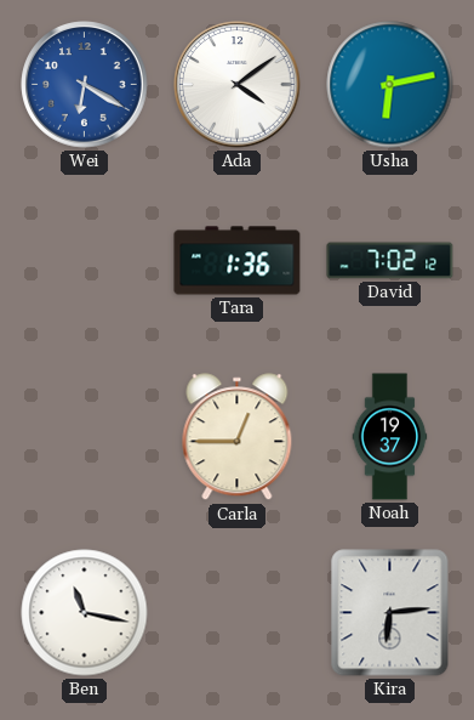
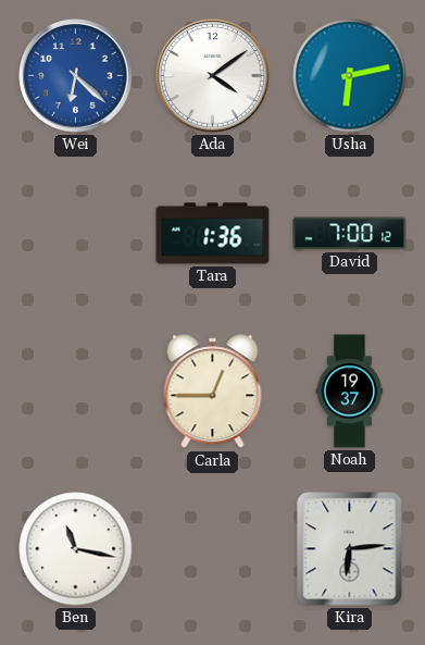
Wei: 6:20 -> 6:22 (76, 76)
David: 7:02 -> 7:00 (350, 234)
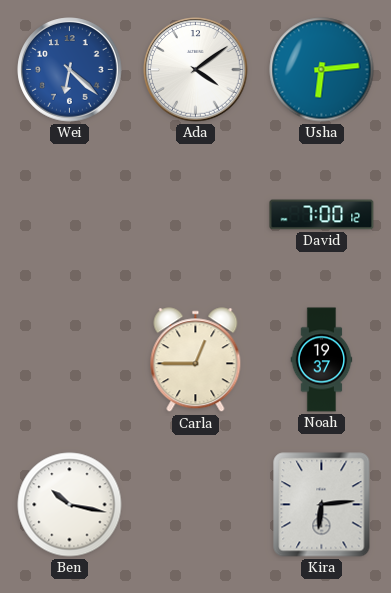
Usha: 6:13 -> 6:14 (322, 70)
Tara: 1:36 -> none (213, 234)
Ben: 11:17 -> 10:17 (70, 505)
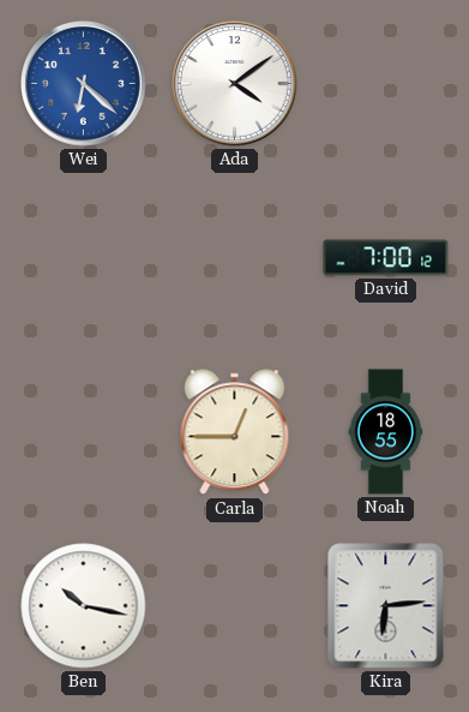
Usha: 6:14 -> none (322, 70)
Noah: 19:37 -> 18:55 (386, 432)
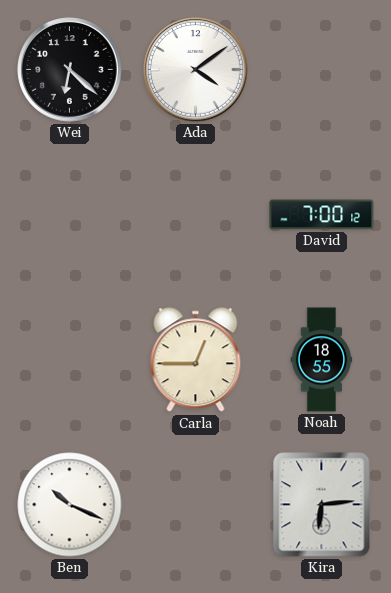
Wei dial: blue -> black (70, 70)
Ben: 10:17 -> 10:19 (70, 505)
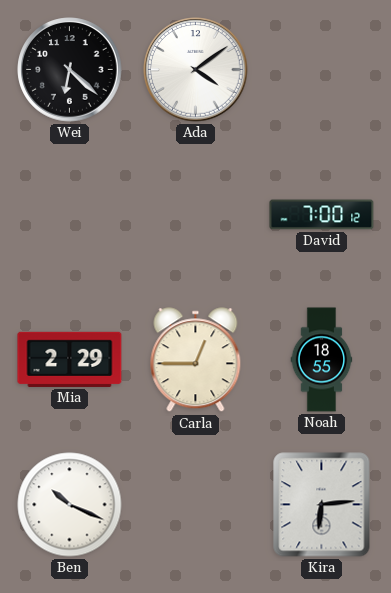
Mia: none -> 2:29 (70, 359)
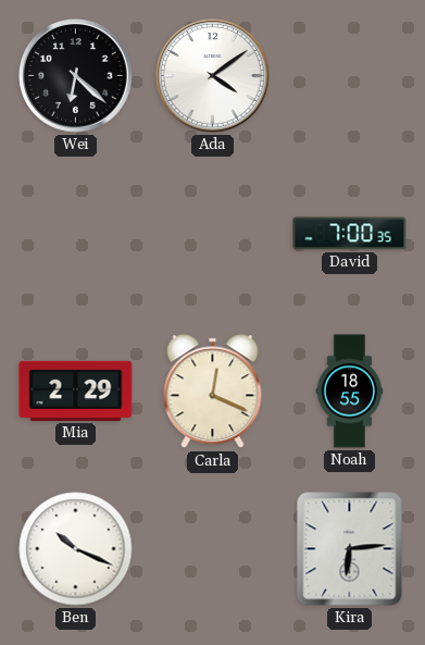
David: 7:00:12 -> 7:00:35 (350, 234)
Carla: 12:45 -> 12:19 (213, 392)
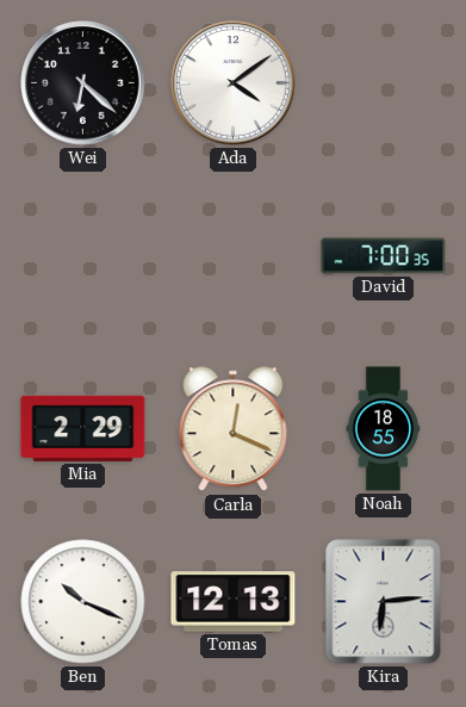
Tomas: none -> 12:13 (234, 602)
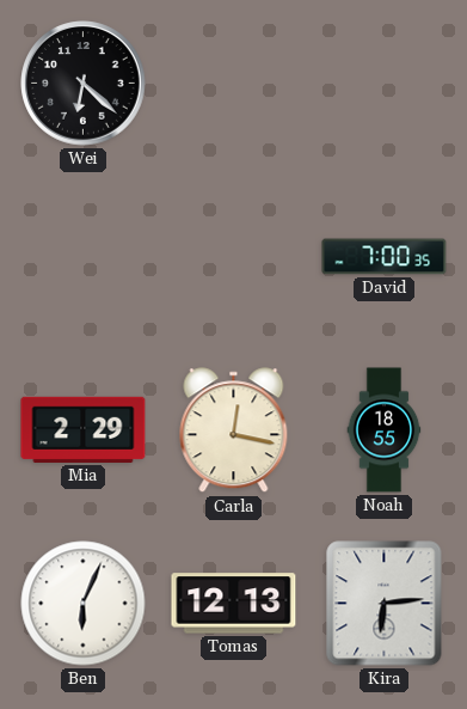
Ada: 4:09 -> none (234, 83)
Carla: 12:19 -> 12:17 (234, 430)
Ben: 10:19 -> 6:04 (84, 604)
